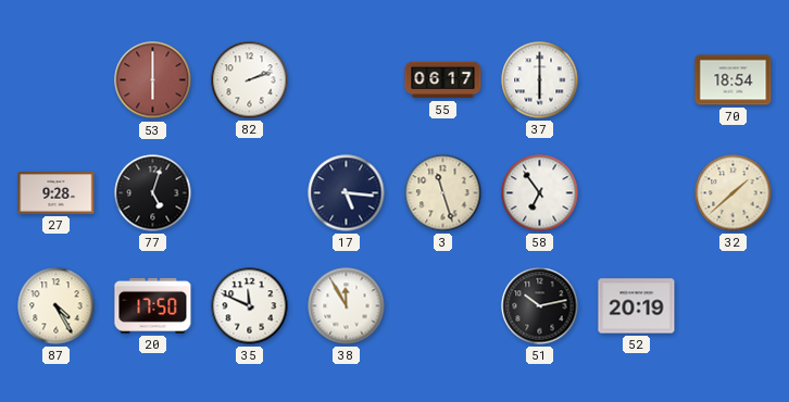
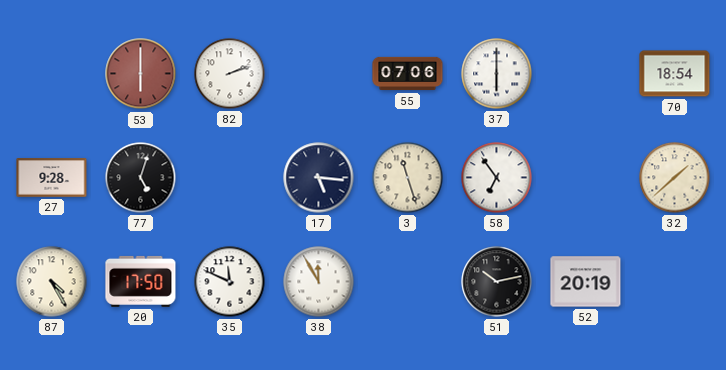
55: 06:17 -> 07:06 (408, 74)
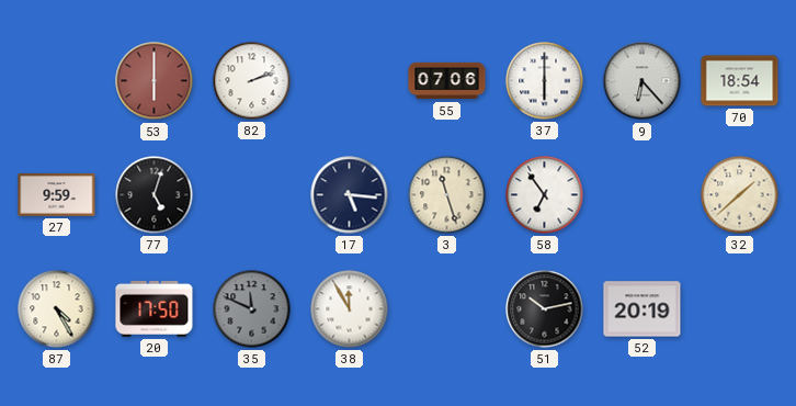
9: none -> 6:23 (643, 81)
27: 9:28 -> 9:59 (57, 195)
35 dial: white -> grey (252, 309)
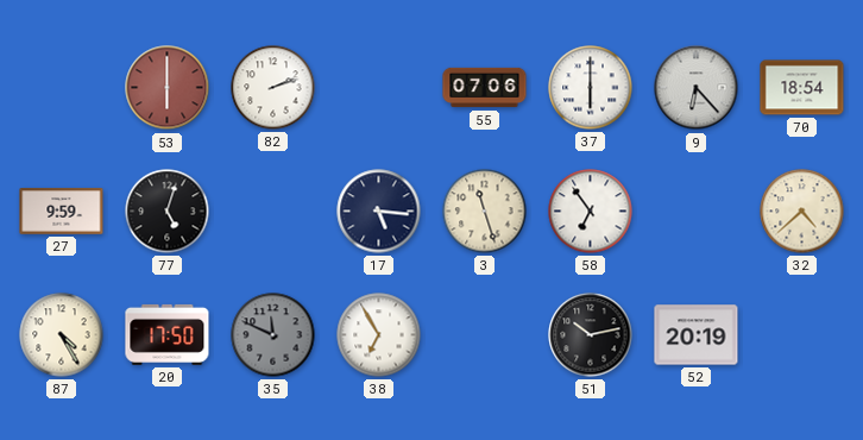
32: 1:38 -> 4:38 (802, 212)
38: 11:55 -> 6:55 (379, 335)
